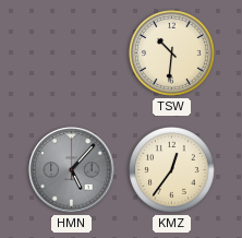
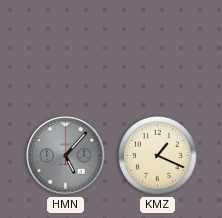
TSW: 10:31 -> none (172, 53)
KMZ: 12:36 -> 1:19 (158, 156)
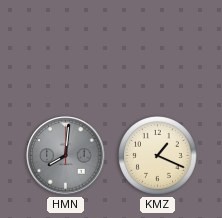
HMN: 5:07 -> 8:01 (66, 156)
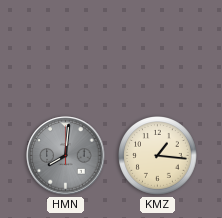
KMZ: 1:19 -> 1:16 (158, 156)
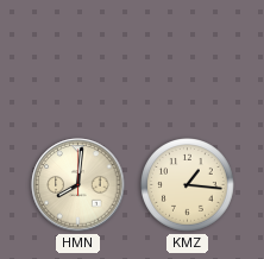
HMN dial: grey -> cream (78, 185)
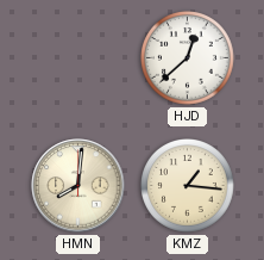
HJD: none -> 12:38 (188, 58)
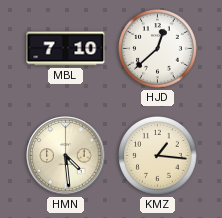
MBL: none -> 7:10 (66, 49)
HMN: 8:01 -> 4:29 (66, 156)
